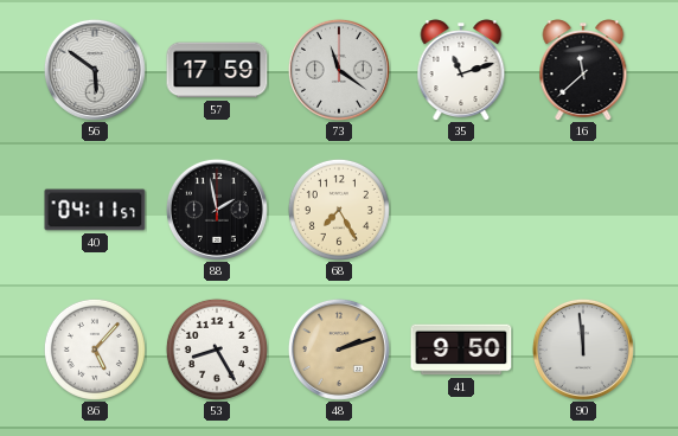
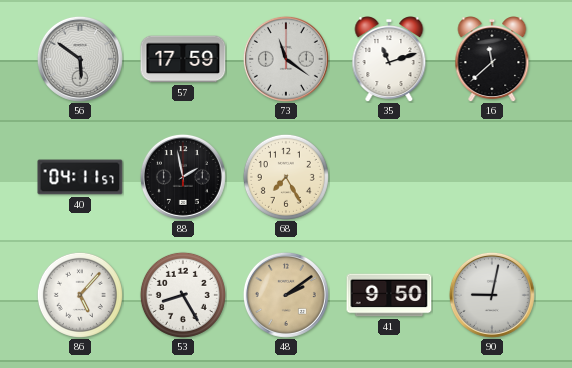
48: 2:12 -> 2:09 (286, 295)
90: 11:59 -> 9:02 (492, 295)
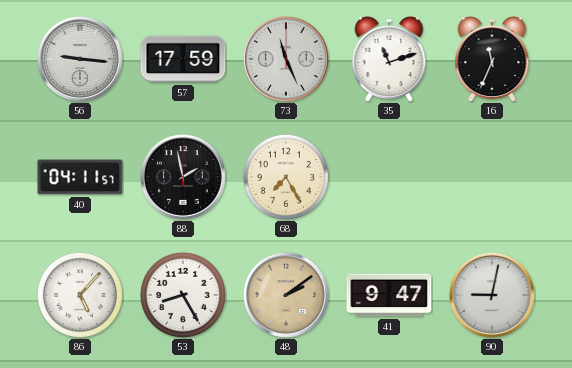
56: 5:51 -> 9:16 (80, 59)
73: 11:21 -> 11:26 (286, 59)
16: 11:38 -> 11:34 (492, 59)
41: 9:50 -> 9:47 (389, 295)
